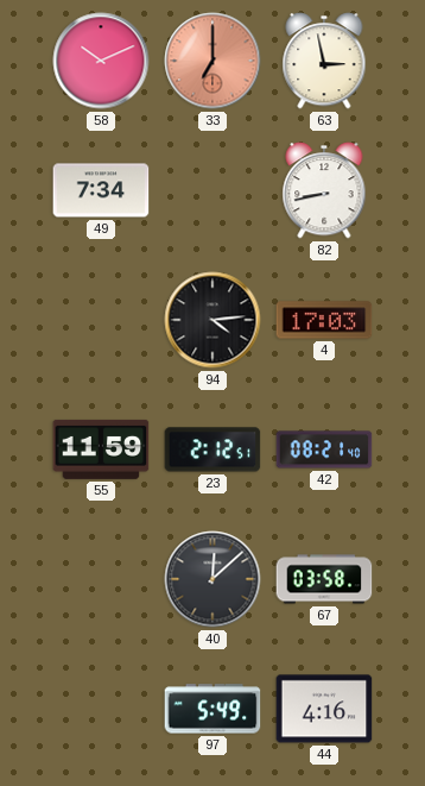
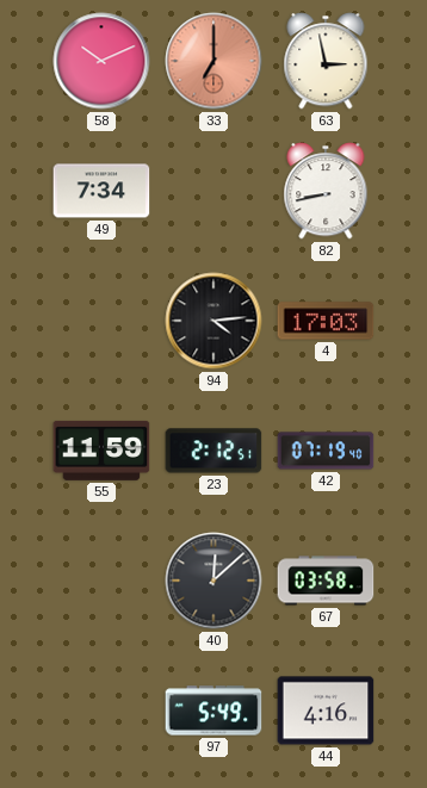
42: 08:21 -> 07:19 (326, 451)
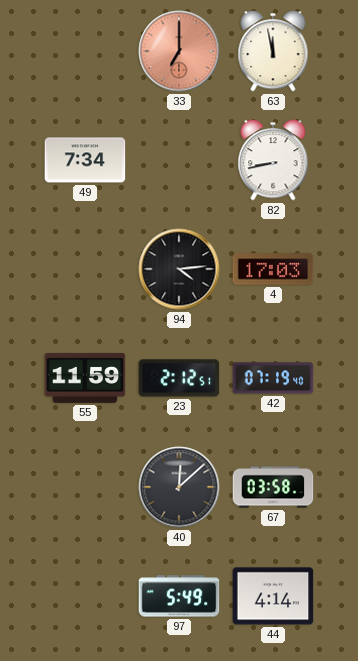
58: 10:11 -> none (101, 61)
63: 2:58 -> 11:58 (273, 51)
44: 4:16 -> 4:14 (273, 596)
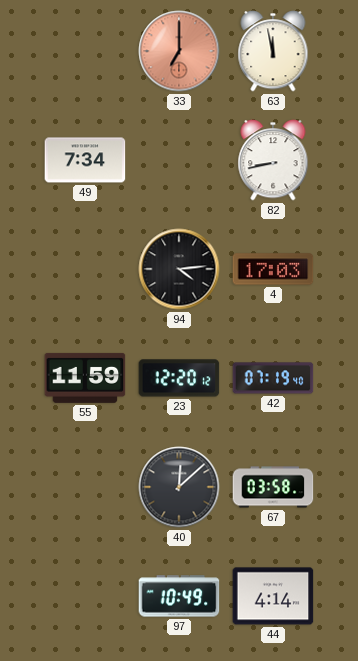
23: 2:12 -> 12:20 (179, 378)
97: 5:49 -> 10:49 (179, 596)
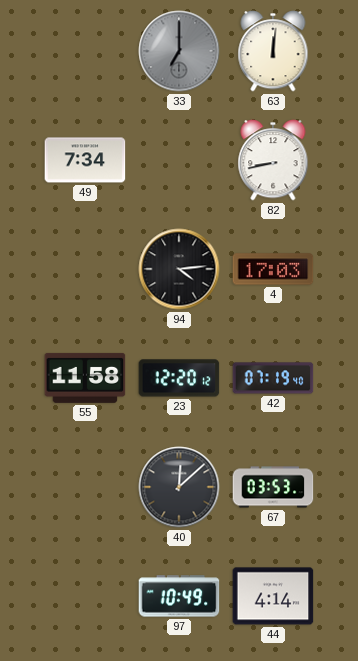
33 dial: salmon -> grey (179, 51)
63: 11:58 -> 12:01 (273, 51)
55: 11:59 -> 11:58 (85, 378)
67: 03:58 -> 03:53 (273, 487)
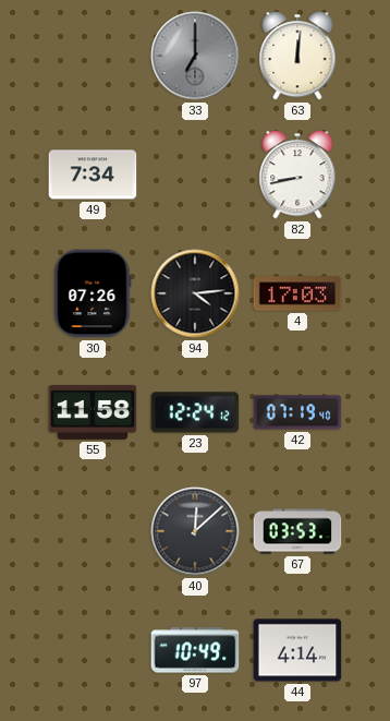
30: none -> 07:26 (93, 293)
23: 12:20 -> 12:24 (195, 412)
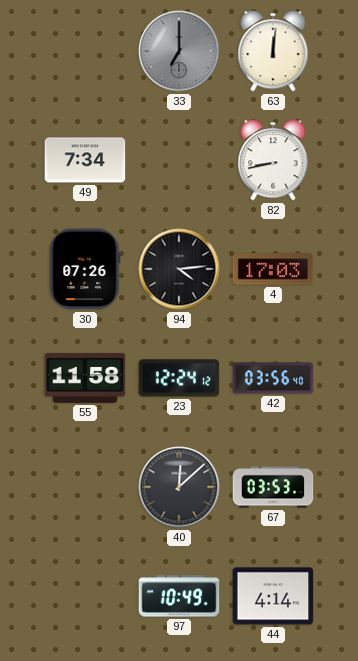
42: 07:19 -> 03:56 (273, 378)
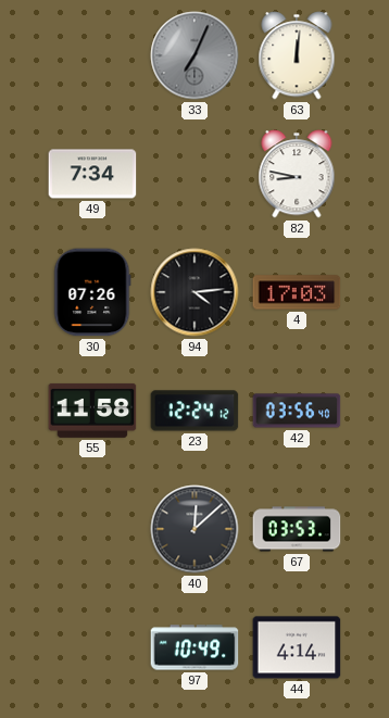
33: 7:00 -> 7:04 (195, 55)
82: 8:43 -> 8:47 (297, 174)
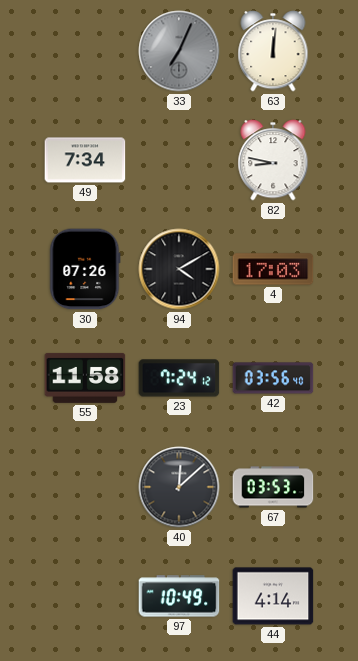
94: 4:14 -> 4:10 (179, 269)
23: 12:24 -> 7:24 (179, 378)
